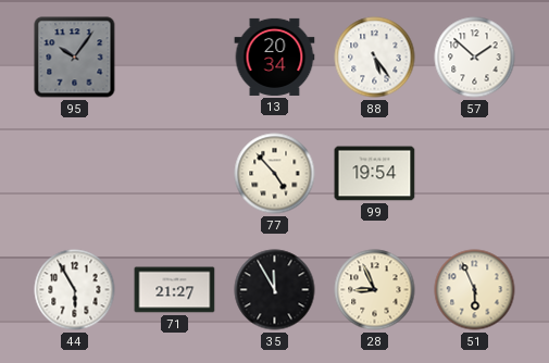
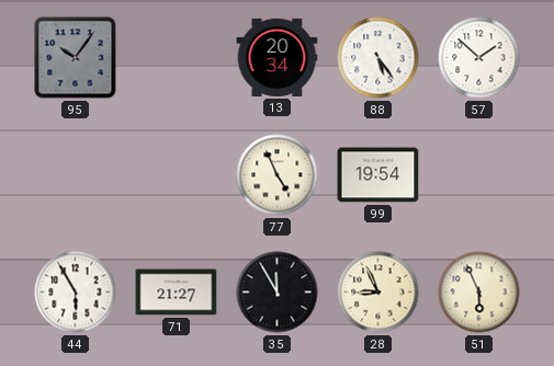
77: 4:53 -> 4:56 (278, 175)
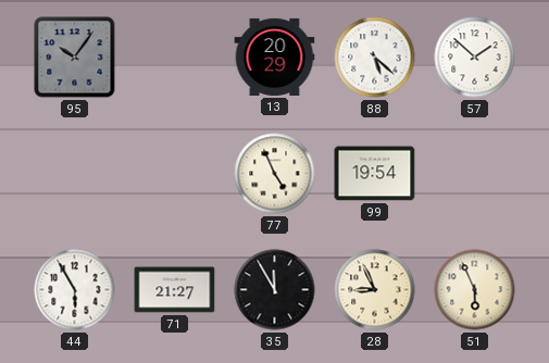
13: 20:34 -> 20:29 (275, 57)
88: 5:24 -> 5:22 (375, 58)
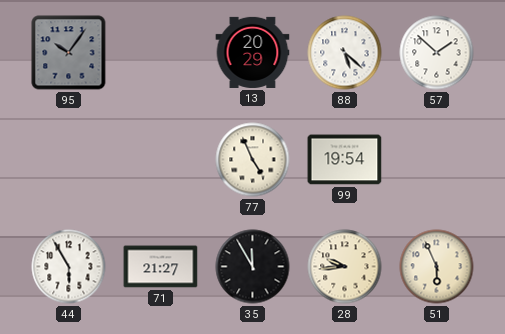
28: 8:56 -> 9:44 (345, 267)
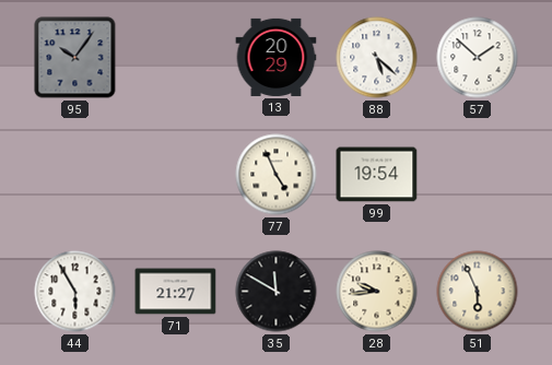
35: 11:55 -> 11:50 (277, 292)
